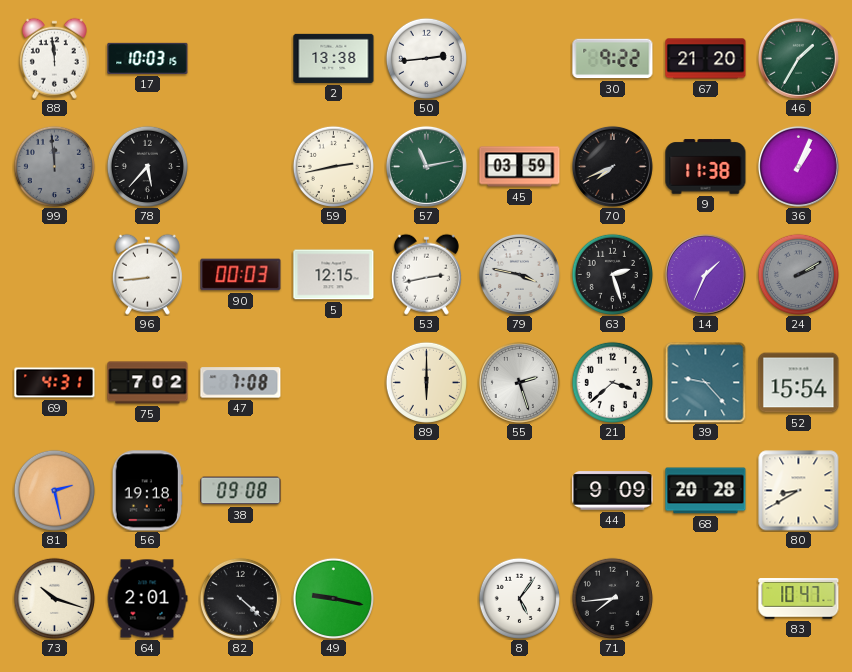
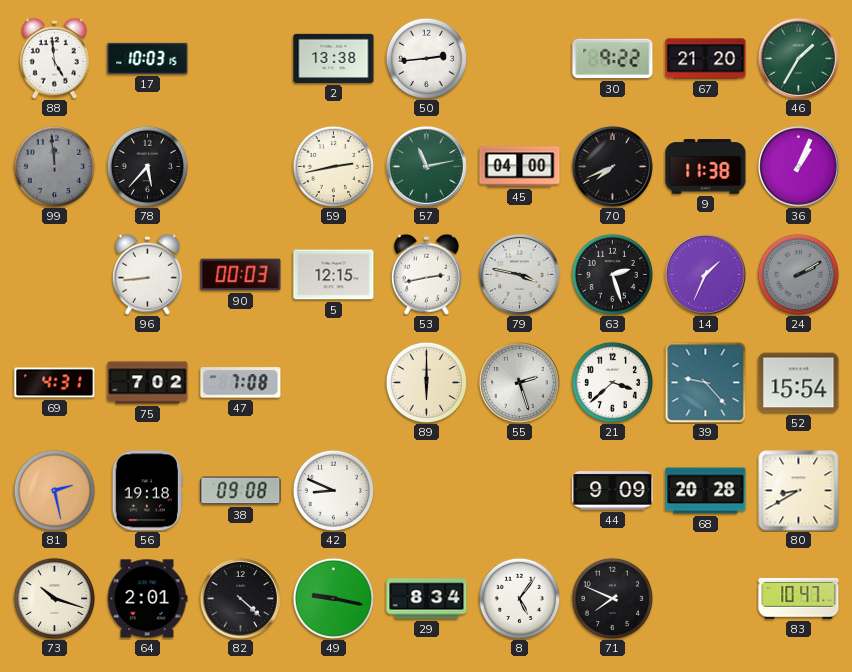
88: 11:59 -> 4:59 (54, 58)
45: 03:59 -> 04:00 (520, 167)
42: none -> 8:49 (333, 490)
29: none -> 8:34 (427, 599)
71: 7:44 -> 7:49 (612, 598)
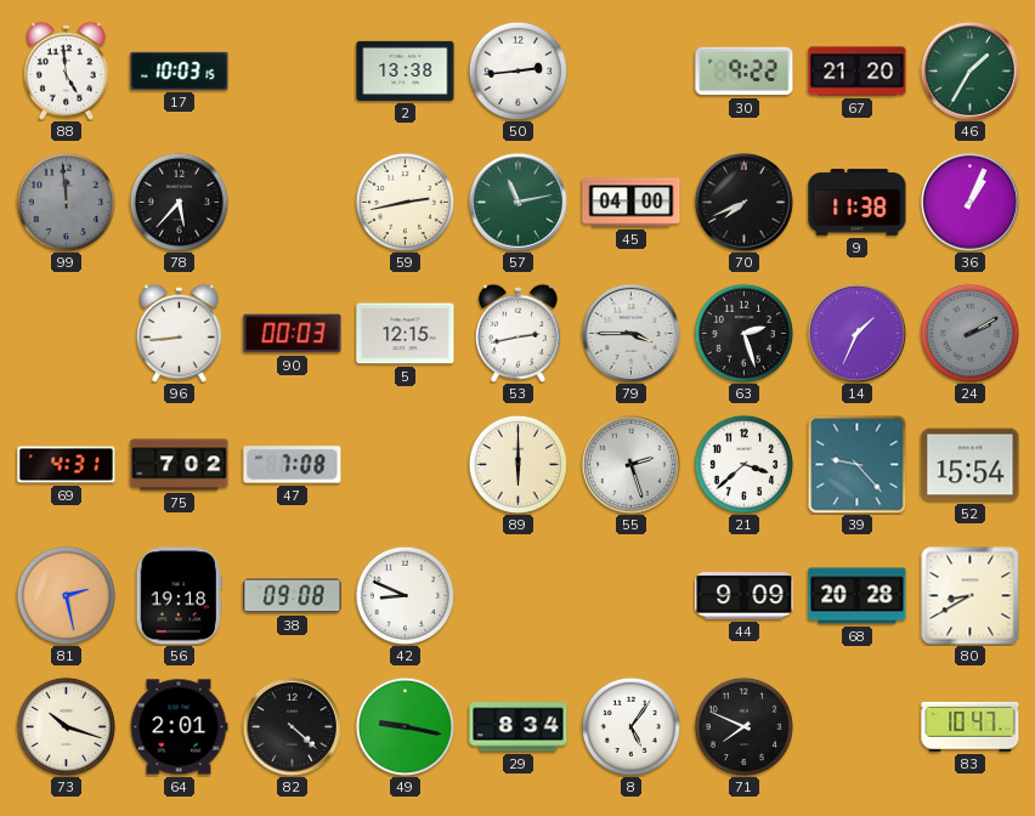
79: 3:47 -> 3:45 (630, 333)
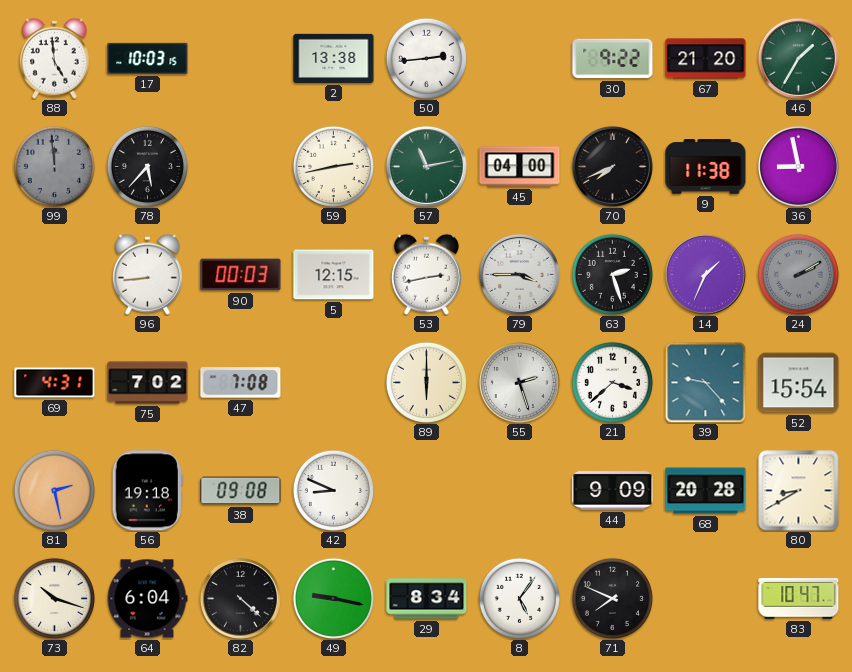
36: 1:04 -> 8:58 (798, 166)
64: 2:01 -> 6:04 (147, 599)
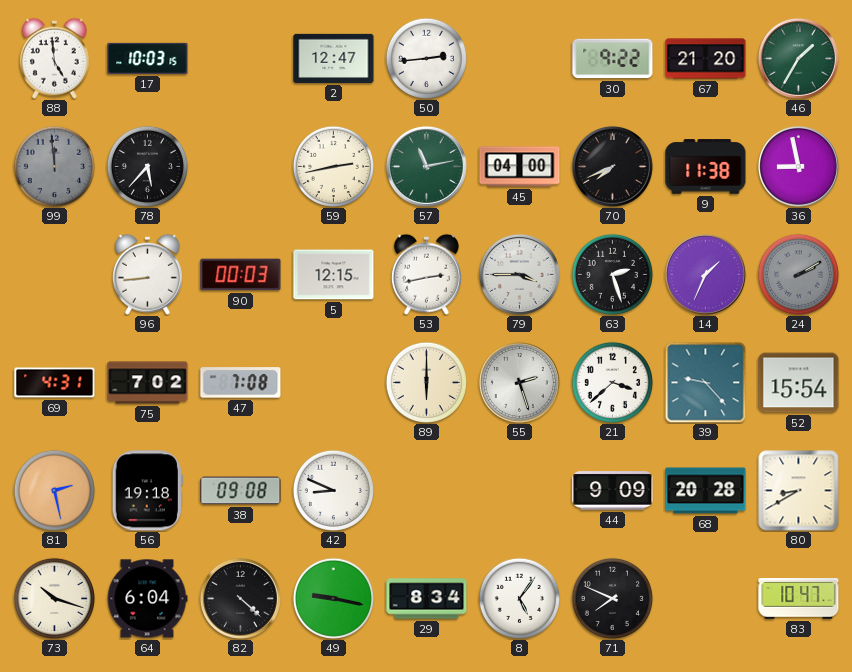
2: 13:38 -> 12:47 (334, 58)
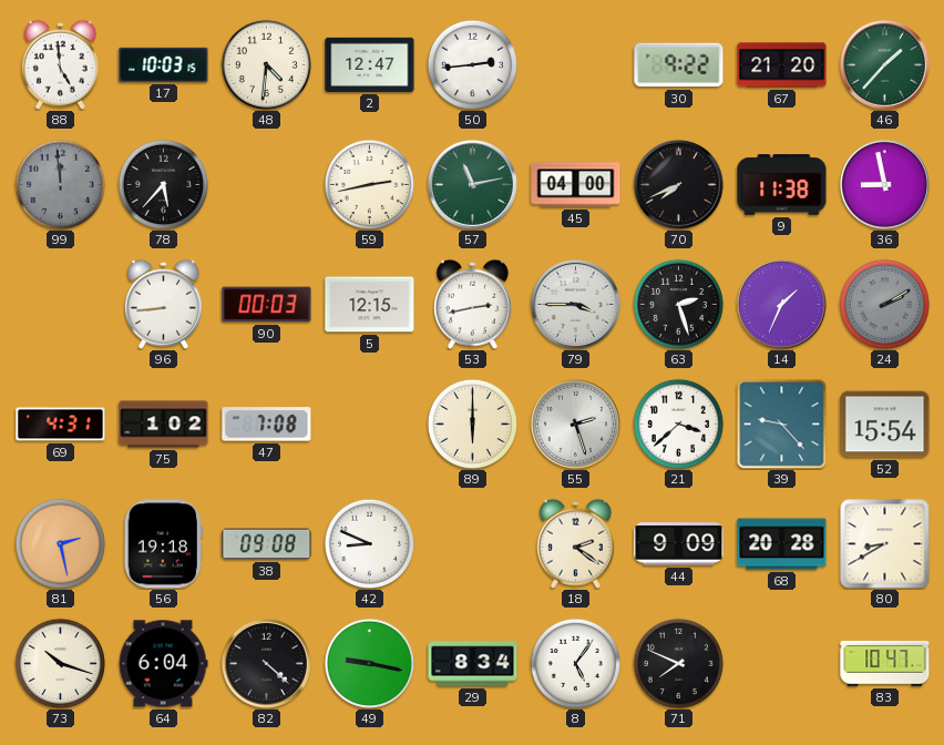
48: none -> 4:31 (266, 64)
46: 1:35 -> 1:37 (884, 64)
75: 7:02 -> 1:02 (164, 425)
18: none -> 2:21 (575, 543)
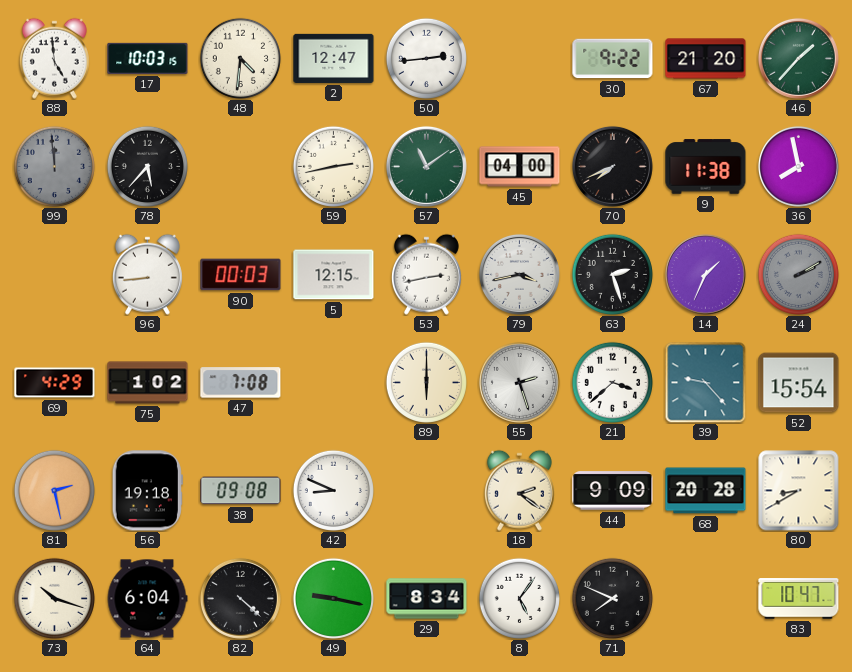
57: 11:13 -> 11:09 (426, 166)
36: 8:58 -> 7:58 (798, 166)
79: 3:45 -> 3:43 (519, 274)
69: 4:31 -> 4:29 (55, 383)
